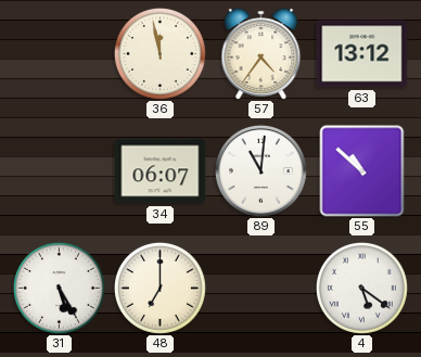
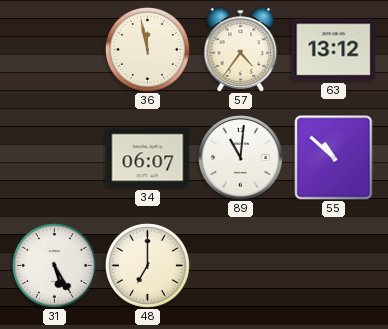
4: 5:21 -> none (361, 288)
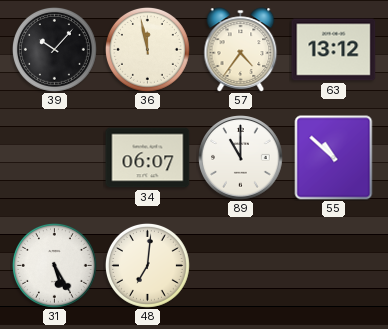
39: none -> 10:07 (54, 49)
89: 11:01 -> 11:00 (241, 158)
48: 7:00 -> 7:01 (147, 265)
